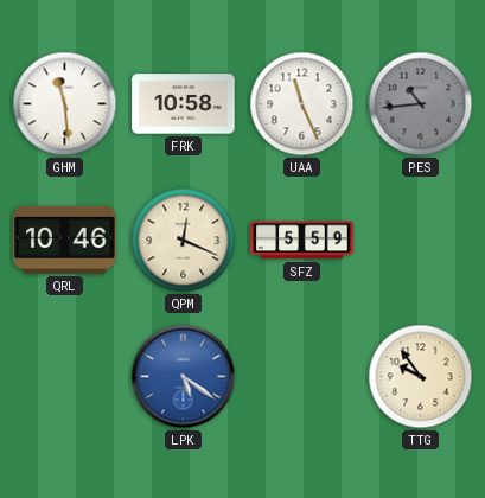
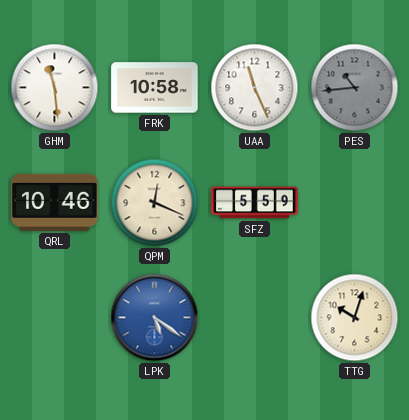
TTG: 9:54 -> 10:03 (355, 318)
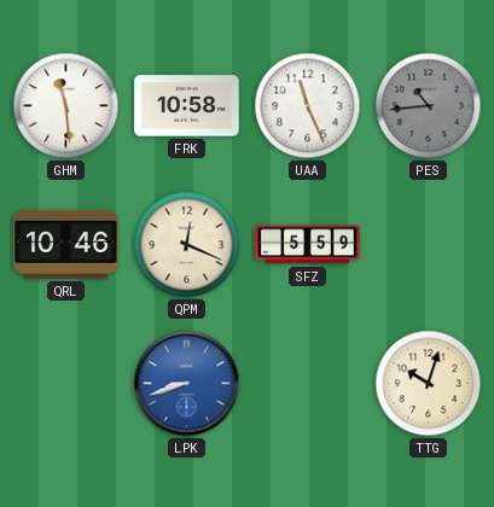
LPK: 5:21 -> 8:42 (187, 384)
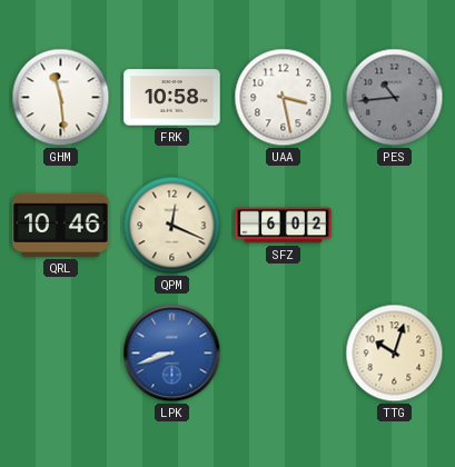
UAA: 11:26 -> 3:28 (284, 98)
SFZ: 5:59 -> 6:02 (284, 226)
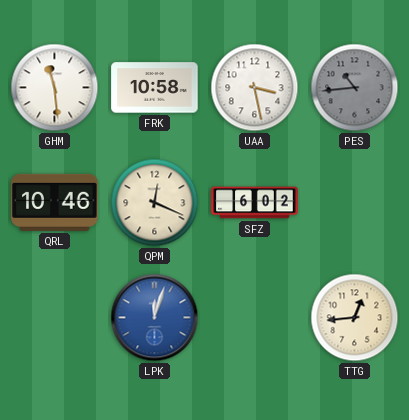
LPK: 8:42 -> 12:03 (155, 318)
TTG: 10:03 -> 12:44 (355, 318)
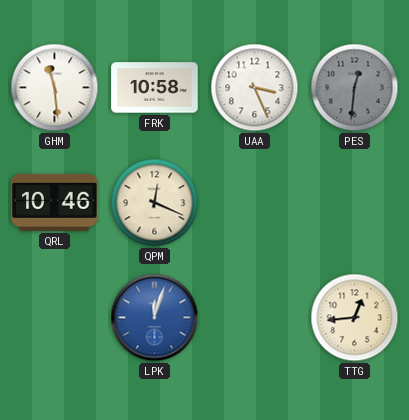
UAA: 3:28 -> 3:26 (255, 88)
PES: 10:44 -> 12:31 (355, 88)
SFZ: 6:02 -> none (255, 203)
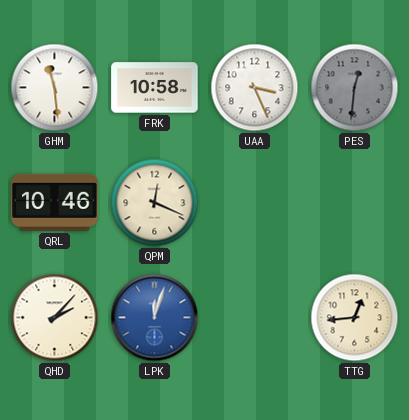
QHD: none -> 2:07 (55, 318)
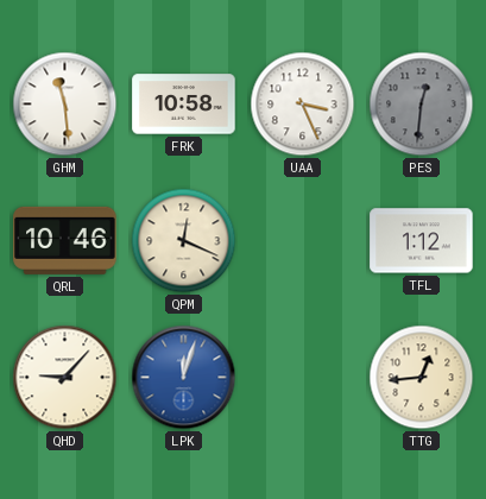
TFL: none -> 1:12 (422, 241)
QHD: 2:07 -> 9:07 (65, 378)
